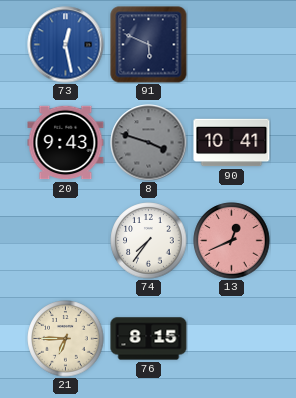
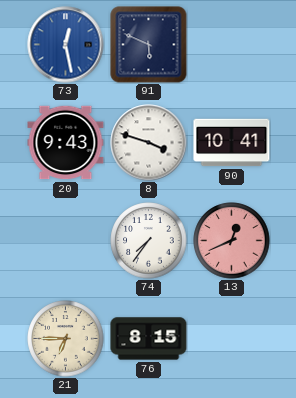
8 dial: grey -> white (149, 143)
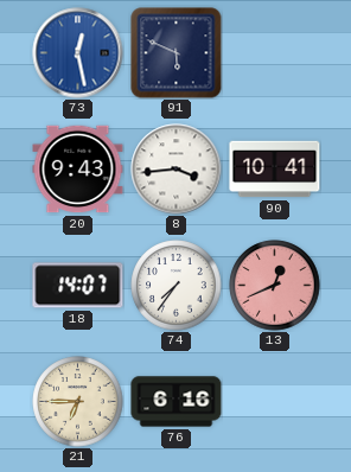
8: 3:48 -> 3:44 (177, 170)
18: none -> 14:07 (78, 286)
76: 8:15 -> 6:16 (177, 402)
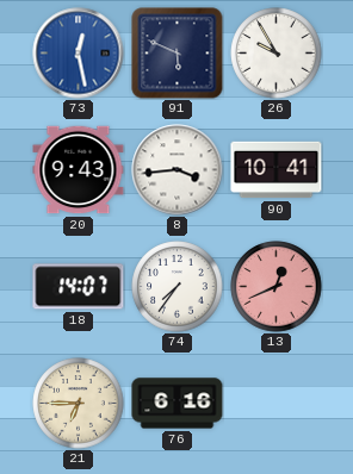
26: none -> 9:55 (277, 54)
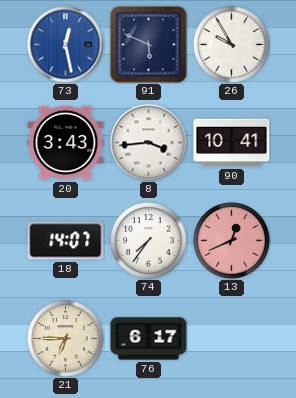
20: 9:43 -> 3:43 (66, 143)
76: 6:16 -> 6:17 (149, 339)
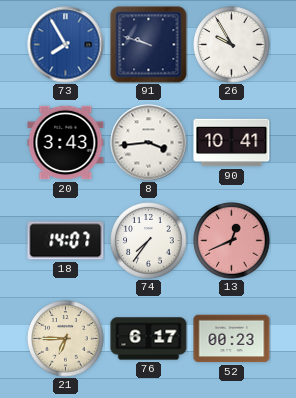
73: 12:28 -> 7:55 (66, 45)
91: 5:49 -> 9:48 (149, 45)
52: none -> 00:23 (232, 339)
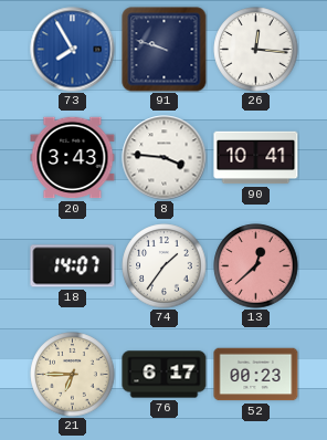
26: 9:55 -> 12:16 (256, 50)
8: 3:44 -> 3:46 (165, 158)
74: 7:36 -> 1:36 (165, 266)
13: 12:41 -> 12:38 (256, 266)
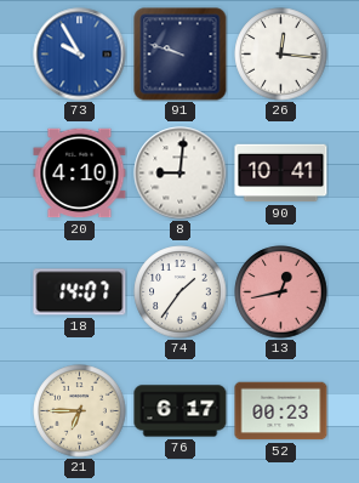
73: 7:55 -> 9:55 (80, 55)
20: 3:43 -> 4:10 (80, 174)
8: 3:46 -> 9:01 (181, 174)
13: 12:38 -> 12:43 (281, 292)
